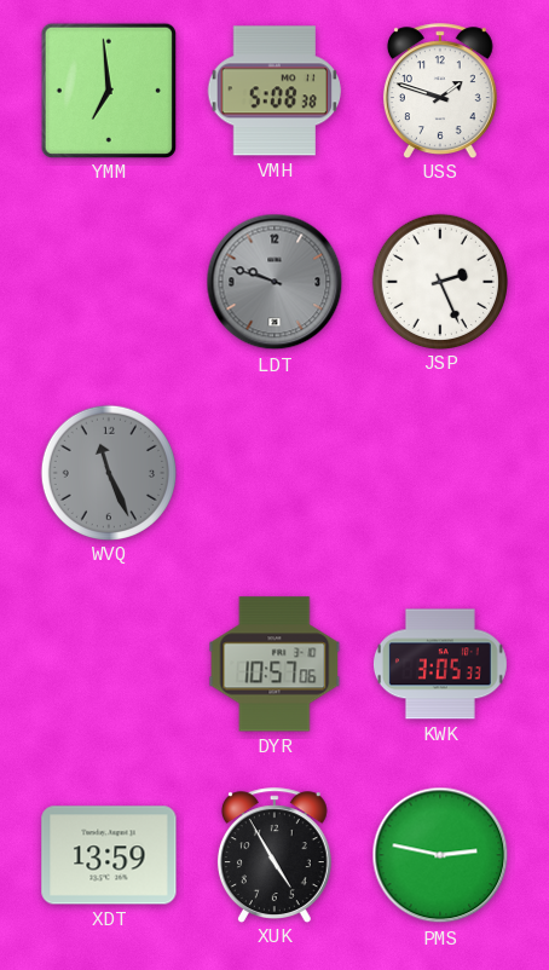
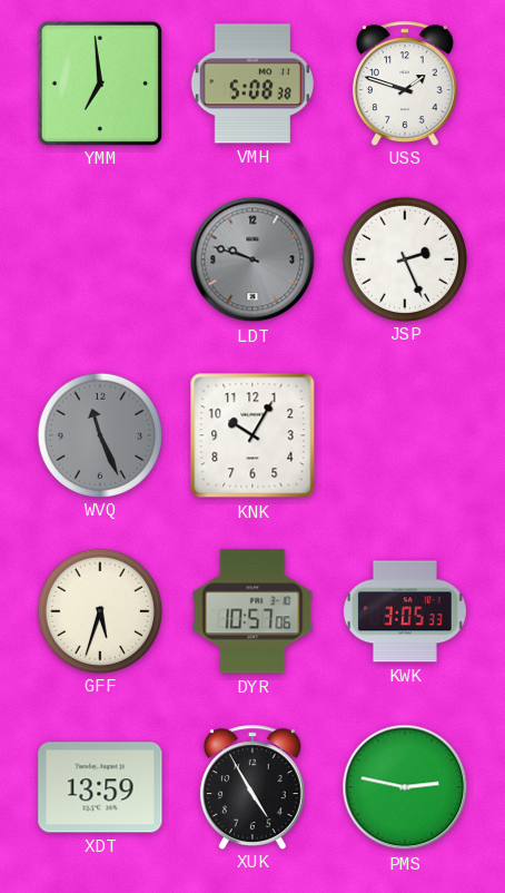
KNK: none -> 10:05 (253, 435)
GFF: none -> 5:33 (99, 610)
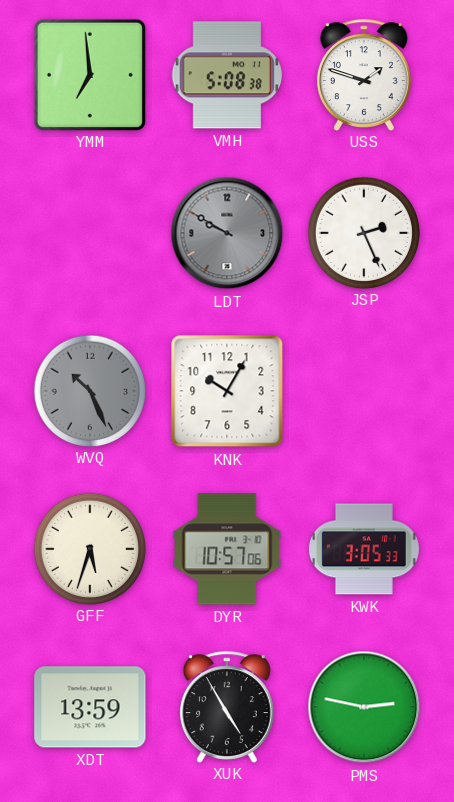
LDT: 9:48 -> 9:50 (227, 233)
WVQ: 11:26 -> 10:26 (89, 390)
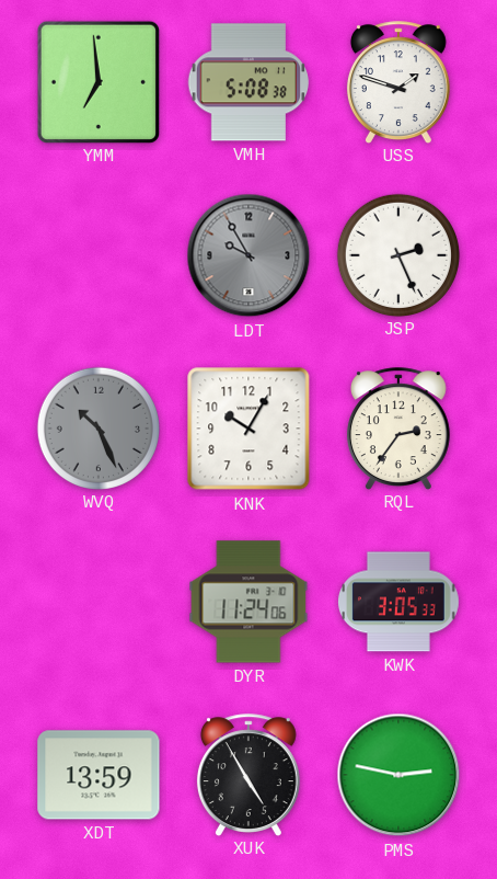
LDT: 9:50 -> 9:55 (248, 255)
RQL: none -> 2:36 (398, 429)
GFF: 5:33 -> none (89, 548)
DYR: 10:57 -> 11:24 (248, 602)
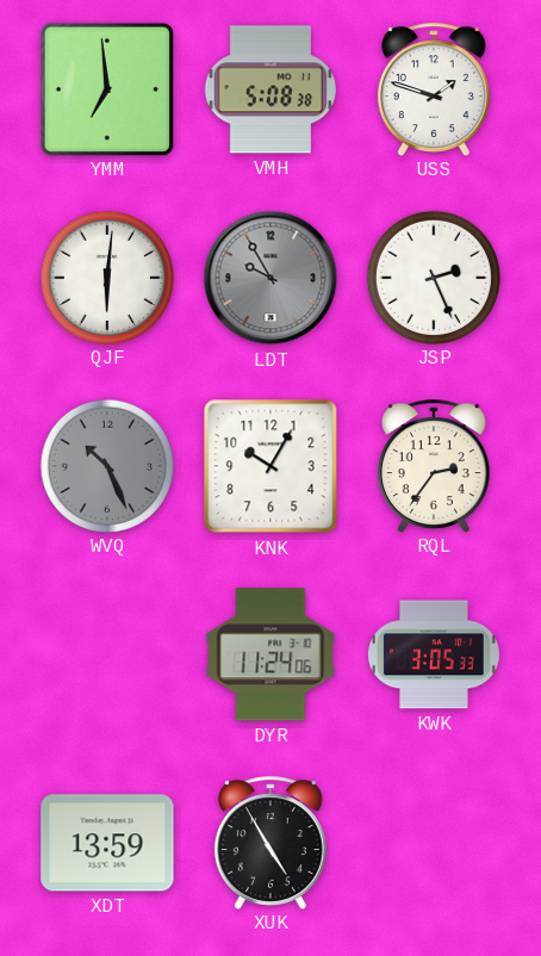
QJF: none -> 6:01 (106, 277)
PMS: 2:47 -> none (398, 775)
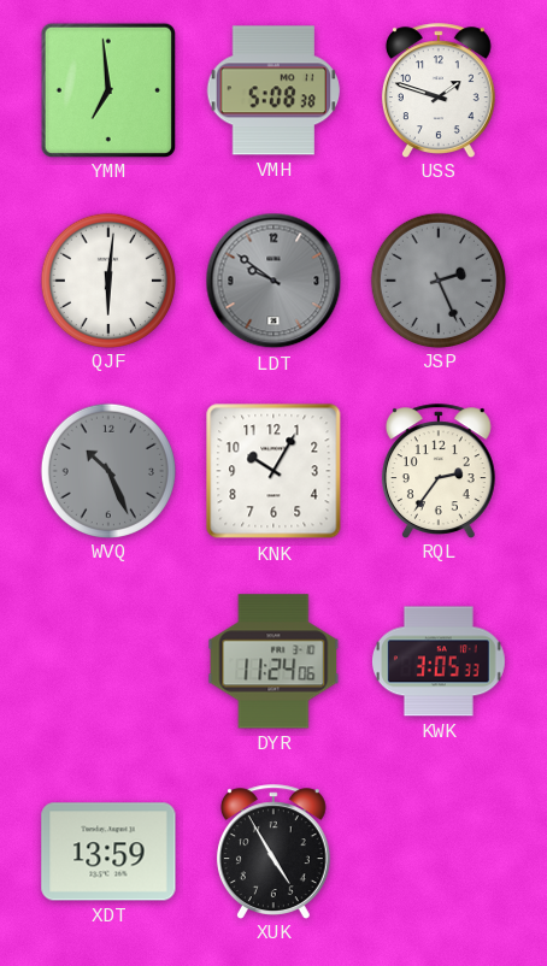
LDT: 9:55 -> 9:51 (273, 281)
JSP dial: white -> grey (437, 279)
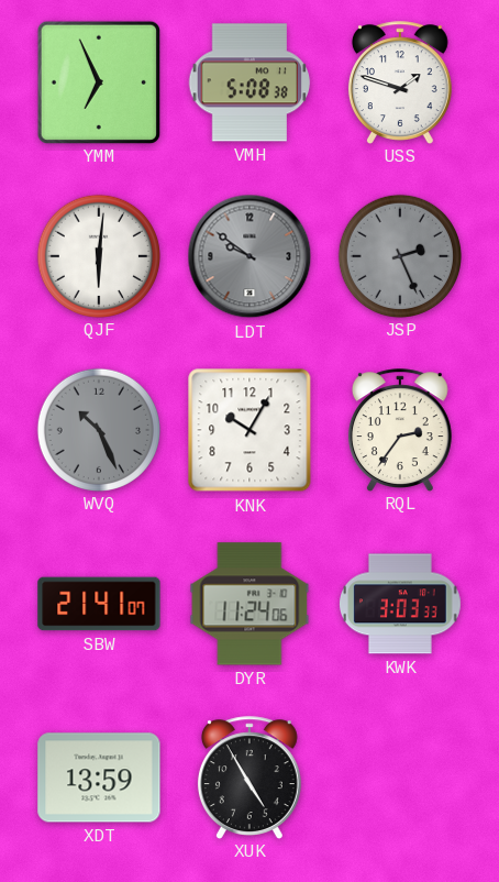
YMM: 6:59 -> 6:56 (98, 81)
SBW: none -> 21:41 (99, 604)
KWK: 3:05 -> 3:03 (400, 604)
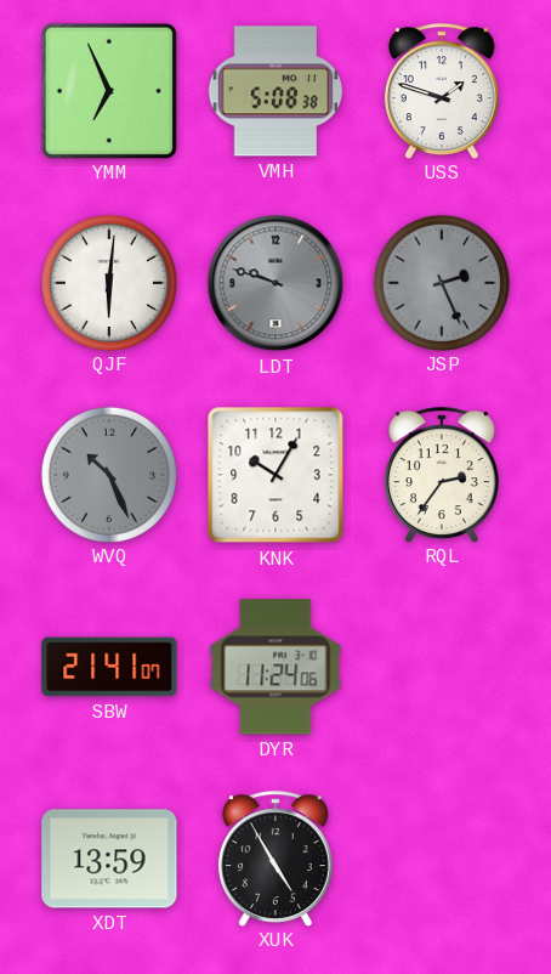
LDT: 9:51 -> 9:48 (275, 283)
KWK: 3:03 -> none (400, 604)
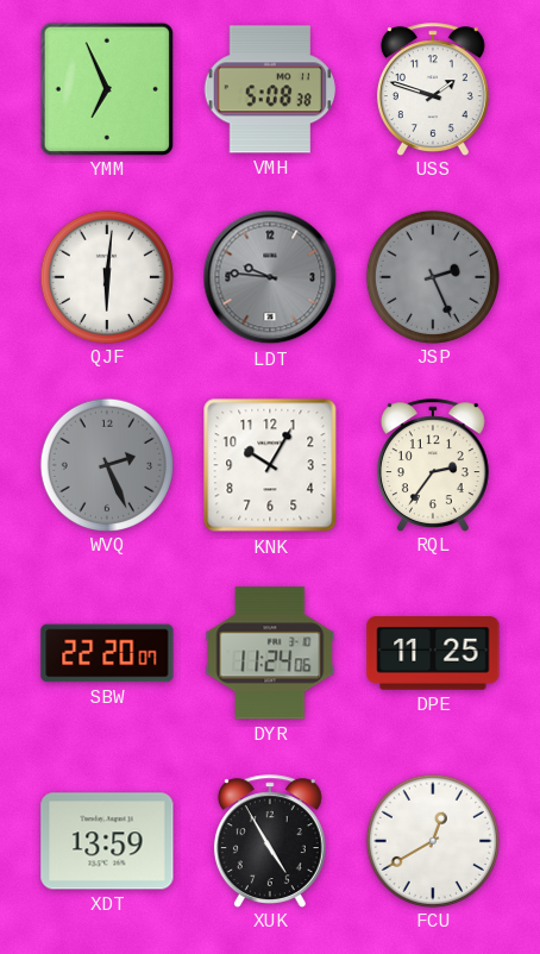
LDT: 9:48 -> 9:46 (270, 277)
WVQ: 10:26 -> 2:26 (106, 464)
SBW: 21:41 -> 22:20 (107, 653)
DPE: none -> 11:25 (433, 653)
FCU: none -> 12:40 (432, 840)
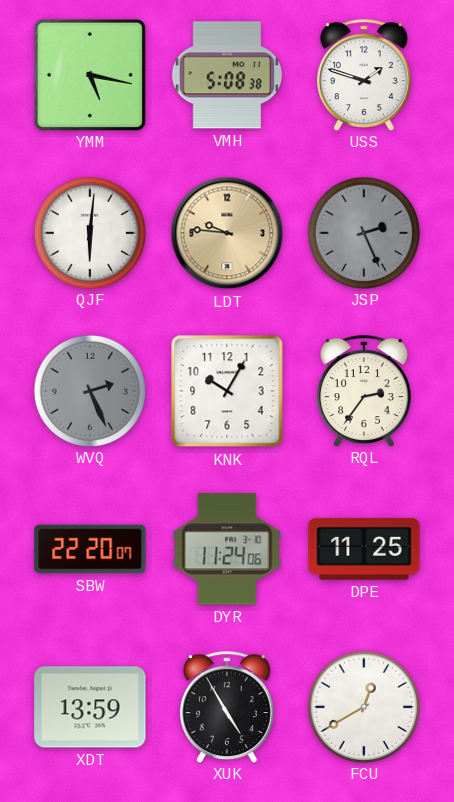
YMM: 6:56 -> 5:17 (89, 74)
LDT dial: grey -> champagne (227, 233)
